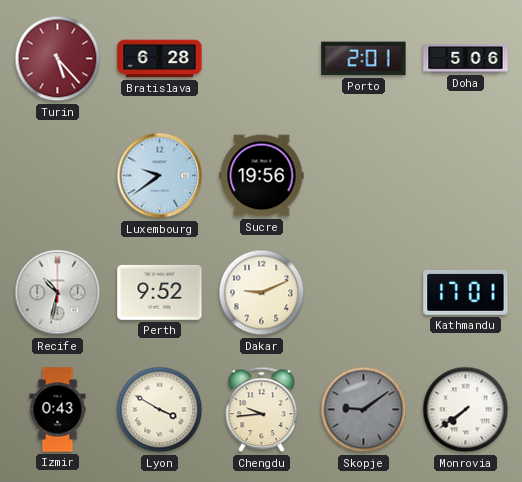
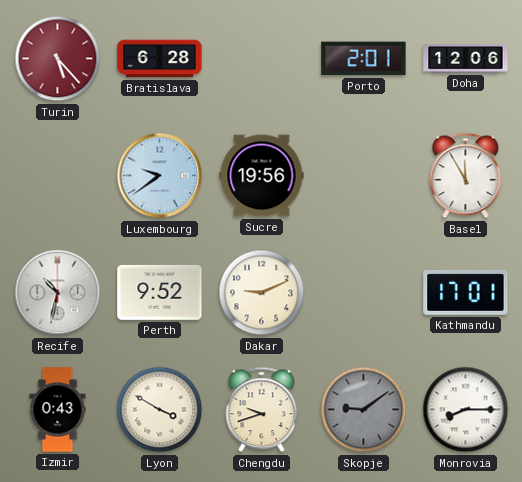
Doha: 5:06 -> 12:06 (466, 59)
Basel: none -> 11:55 (466, 176)
Chengdu: 9:44 -> 9:42 (262, 410)
Monrovia: 7:39 -> 8:15 (466, 410)
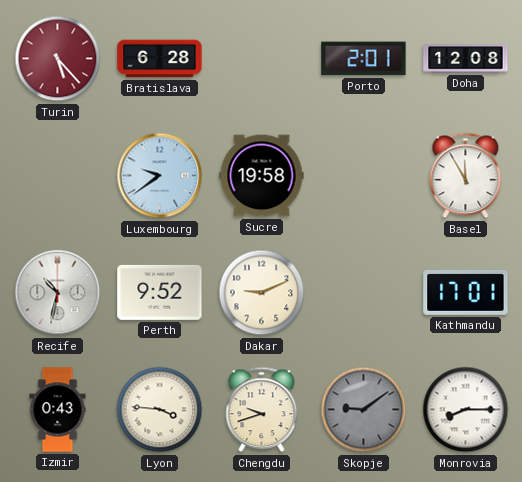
Doha: 12:06 -> 12:08 (466, 59)
Sucre: 19:56 -> 19:58 (262, 176)
Lyon: 3:50 -> 3:46 (160, 410)
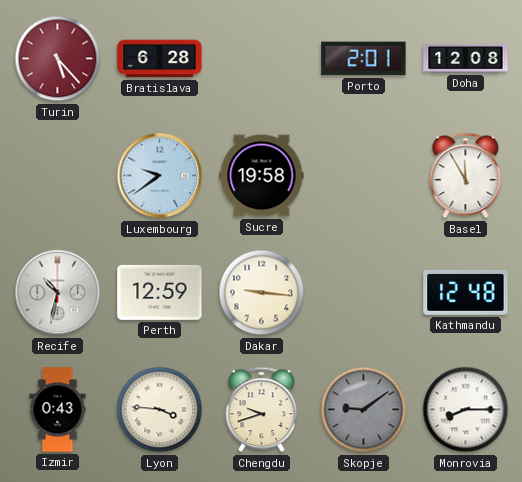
Perth: 9:52 -> 12:59 (160, 292)
Dakar: 9:11 -> 9:16 (262, 293)
Kathmandu: 17:01 -> 12:48 (466, 292)
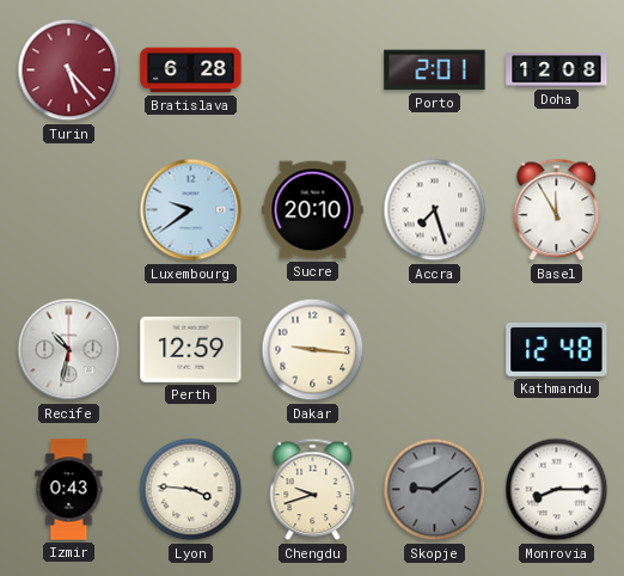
Sucre: 19:58 -> 20:10 (313, 210)
Accra: none -> 7:27 (435, 210)
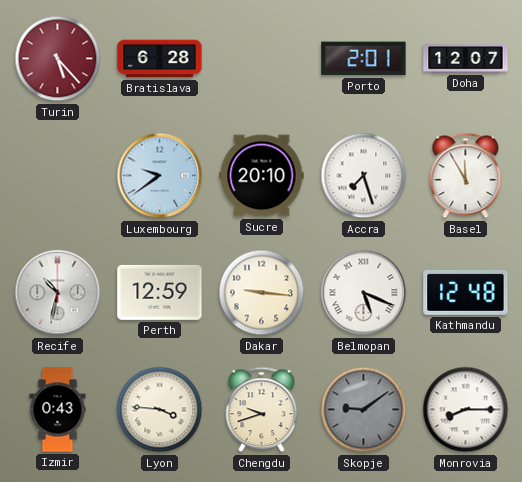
Doha: 12:08 -> 12:07 (466, 59)
Belmopan: none -> 5:19 (364, 293)
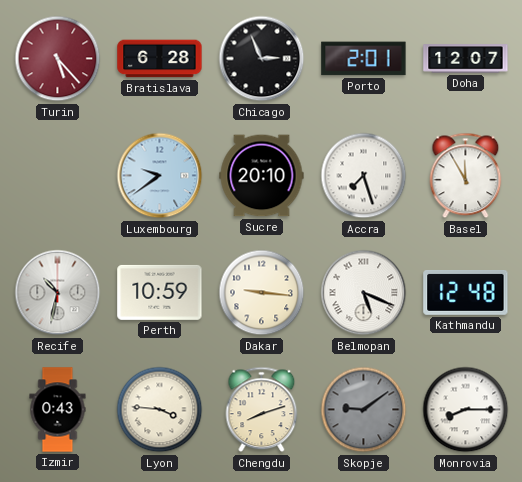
Chicago: none -> 2:56 (262, 59)
Perth: 12:59 -> 10:59 (160, 292)
Chengdu: 9:42 -> 8:12 (262, 410)
